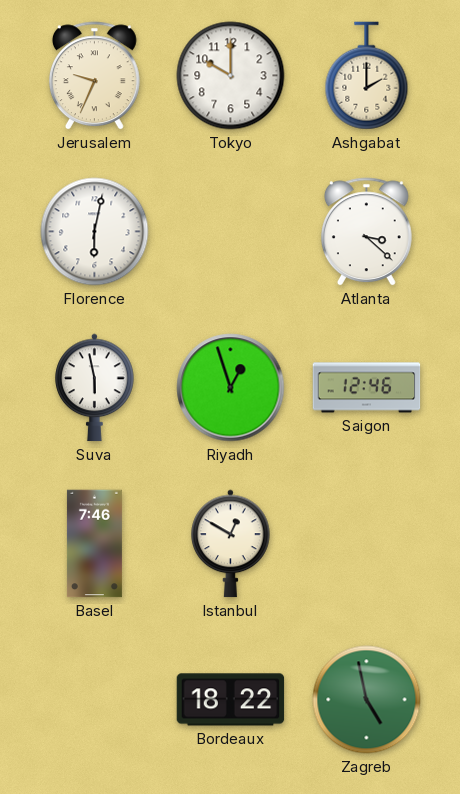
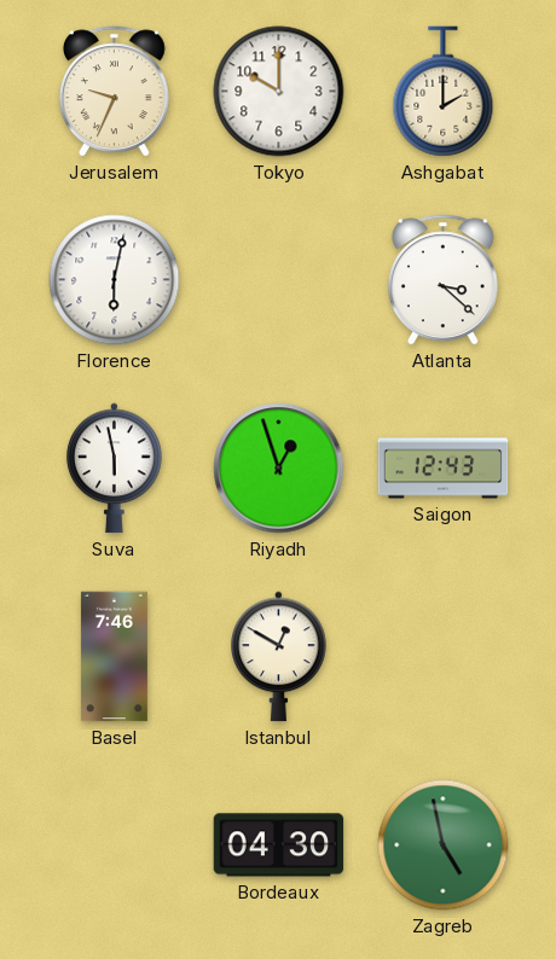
Saigon: 12:46 -> 12:43 (444, 469)
Bordeaux: 18:22 -> 04:30 (279, 845)
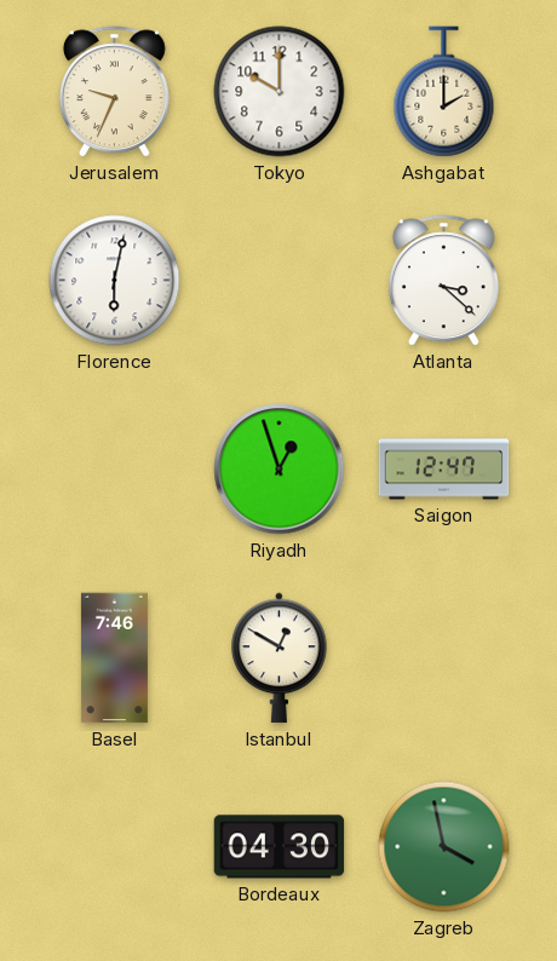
Suva: 5:58 -> none (115, 469)
Saigon: 12:43 -> 12:47 (444, 470)
Zagreb: 4:58 -> 3:58 (444, 847)
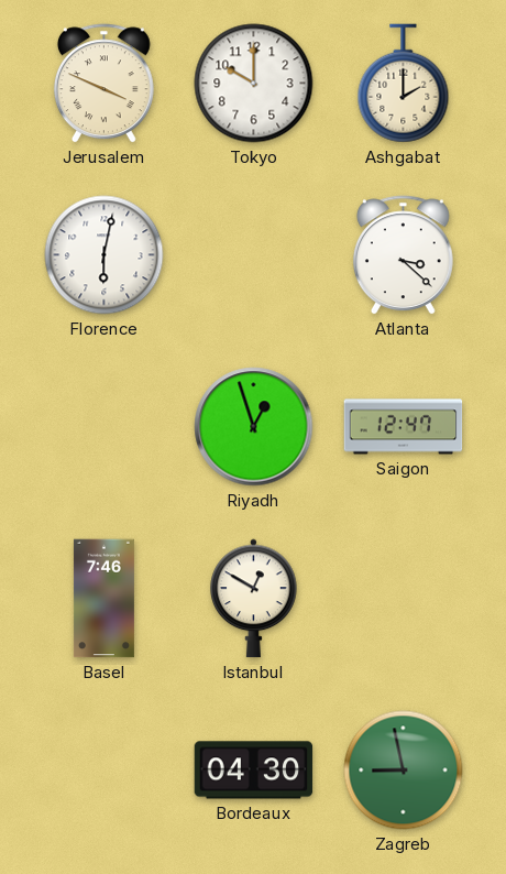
Jerusalem: 9:34 -> 3:49 (103, 84)
Zagreb: 3:58 -> 8:58 (404, 771)
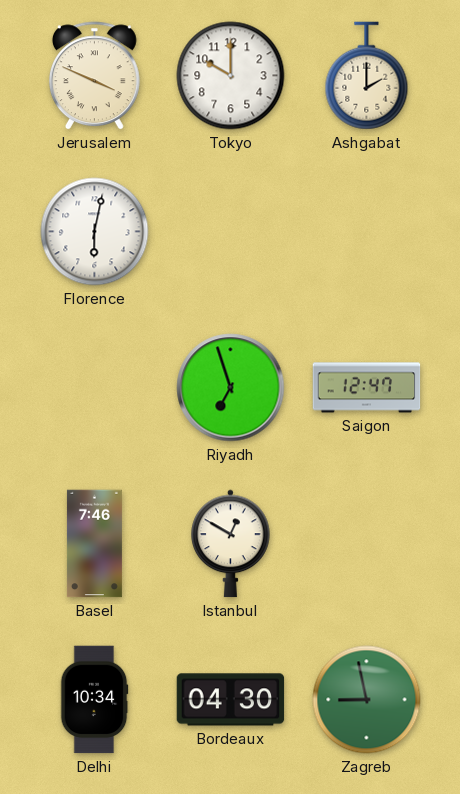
Atlanta: 3:22 -> none (403, 255)
Riyadh: 12:57 -> 6:57 (231, 388)
Delhi: none -> 10:34 (94, 700)
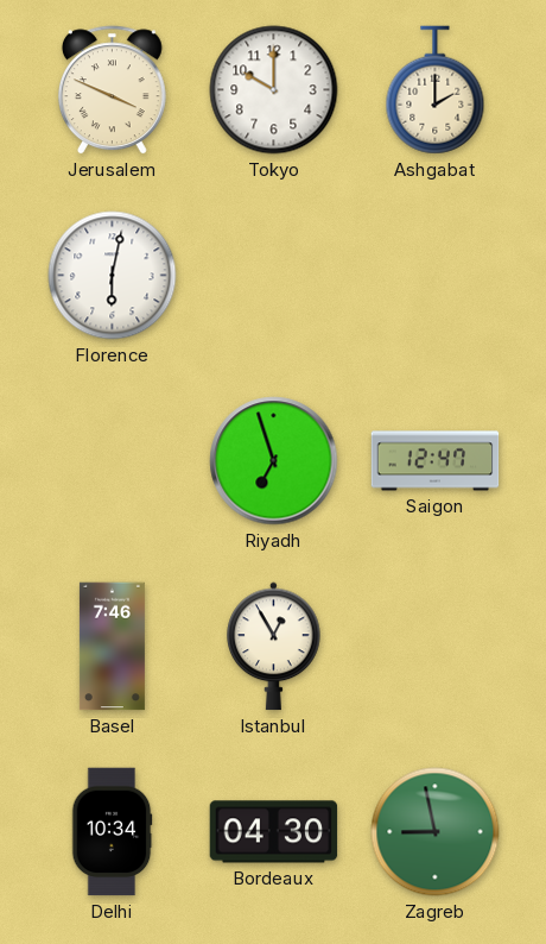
Istanbul: 12:50 -> 12:55 (274, 647)
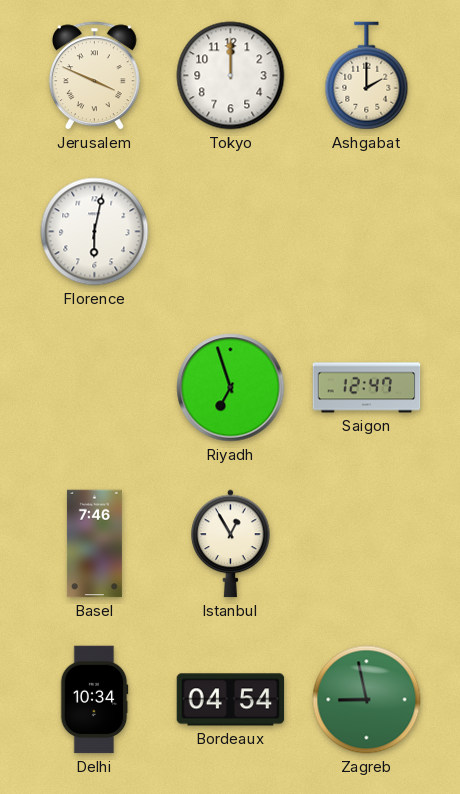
Tokyo: 10:00 -> 12:00 (231, 76)
Bordeaux: 04:30 -> 04:54 (231, 700)
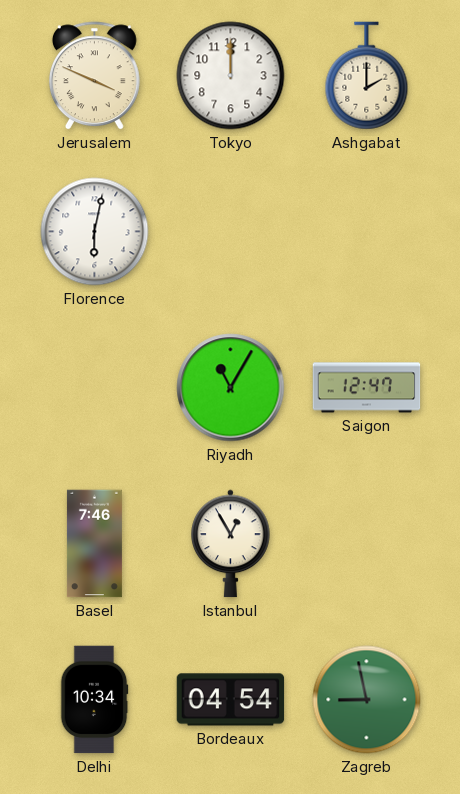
Riyadh: 6:57 -> 11:05 (231, 388)
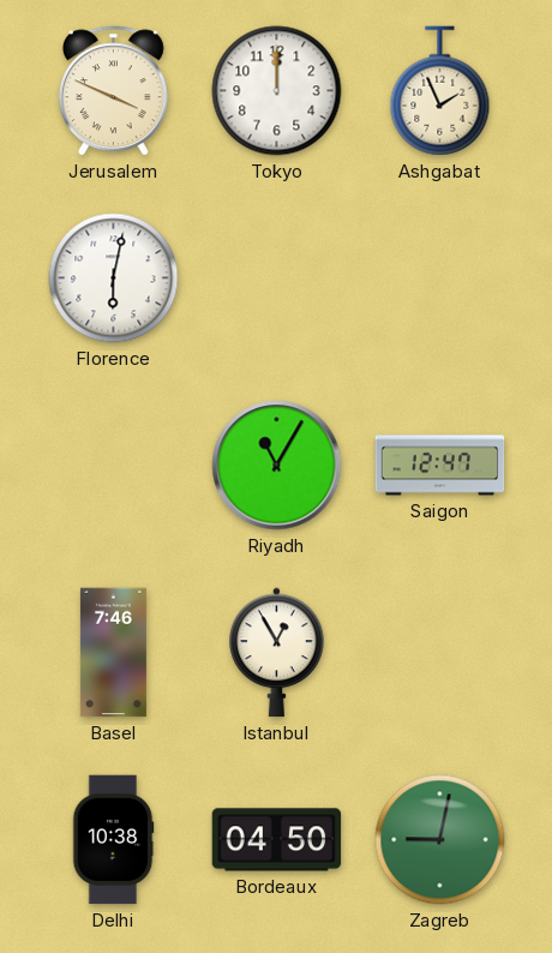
Ashgabat: 2:00 -> 1:56 (440, 91)
Delhi: 10:34 -> 10:38 (113, 840)
Bordeaux: 04:54 -> 04:50 (277, 840)
Zagreb: 8:58 -> 9:02 (440, 840)
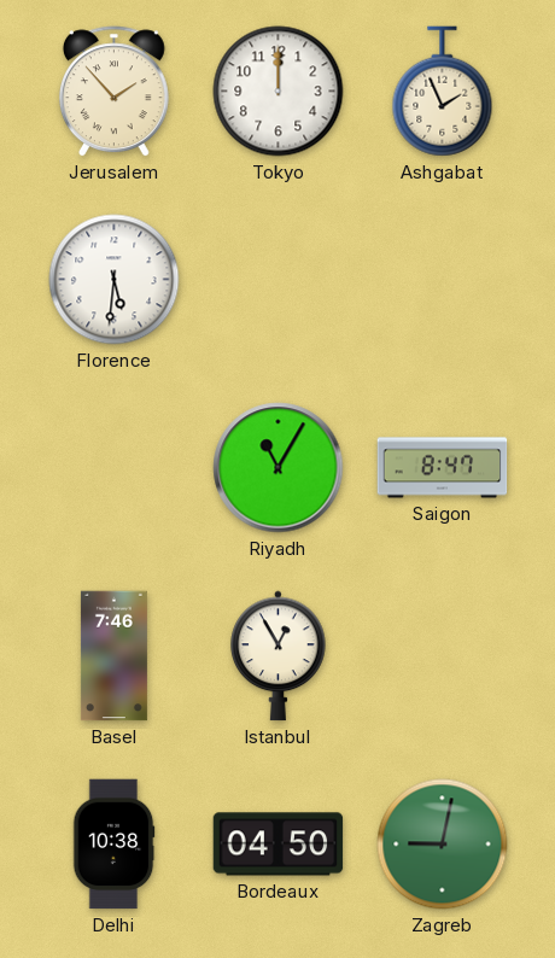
Jerusalem: 3:49 -> 1:53 (113, 92)
Florence: 6:02 -> 5:31 (115, 280)
Saigon: 12:47 -> 8:47 (443, 468)
